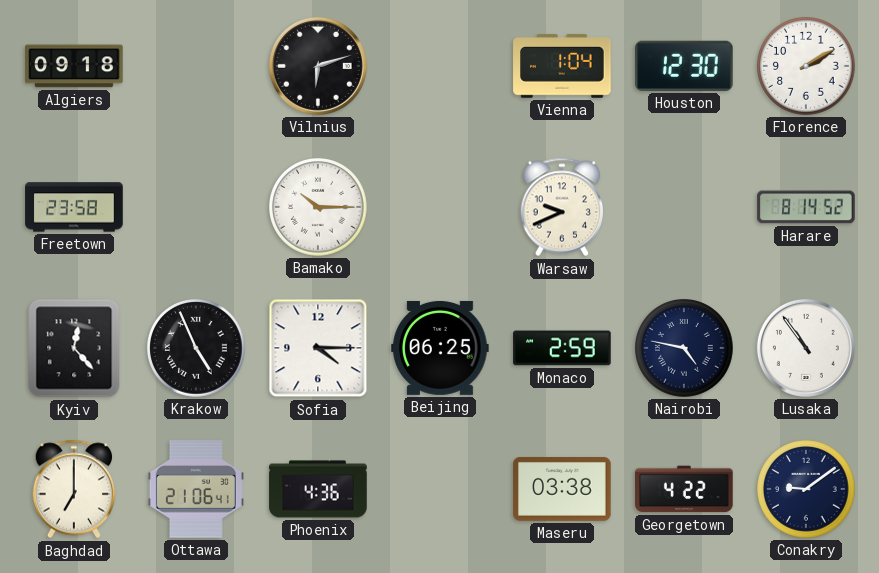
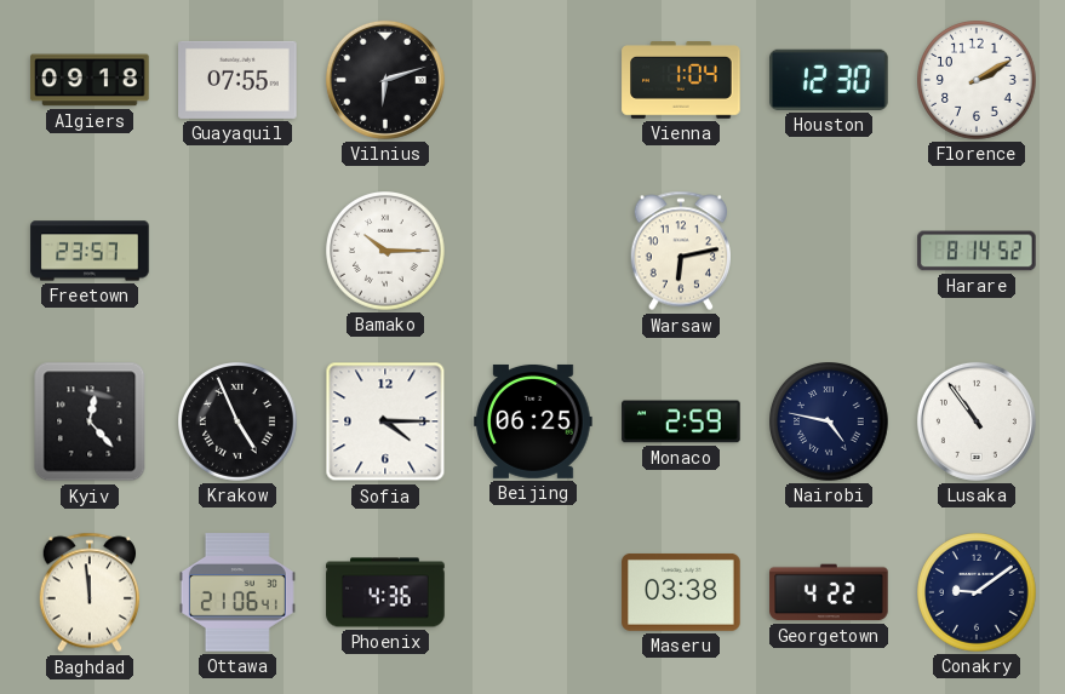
Guayaquil: none -> 07:55 (237, 80)
Freetown: 23:58 -> 23:57 (90, 251)
Warsaw: 9:41 -> 6:13 (680, 251)
Baghdad: 7:00 -> 11:59 (88, 592)
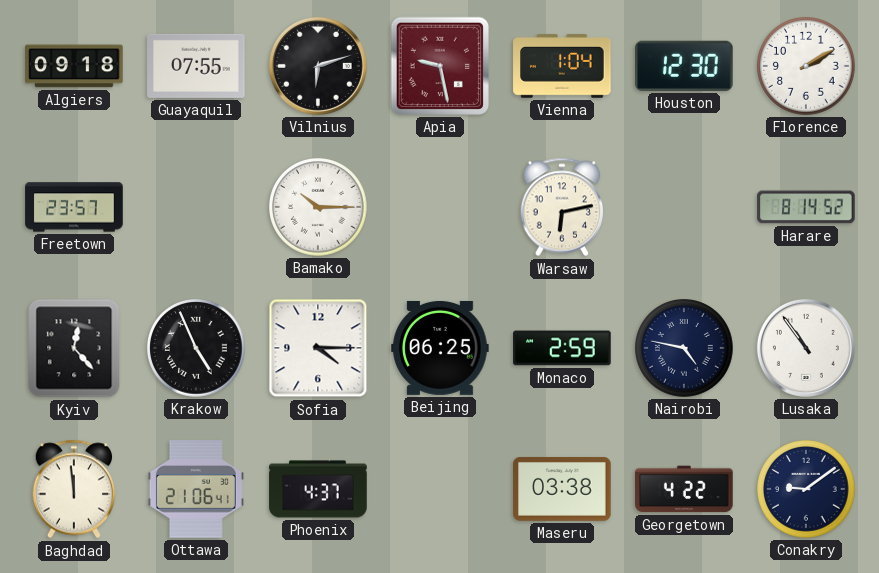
Apia: none -> 9:28 (440, 66)
Phoenix: 4:36 -> 4:37 (318, 489)
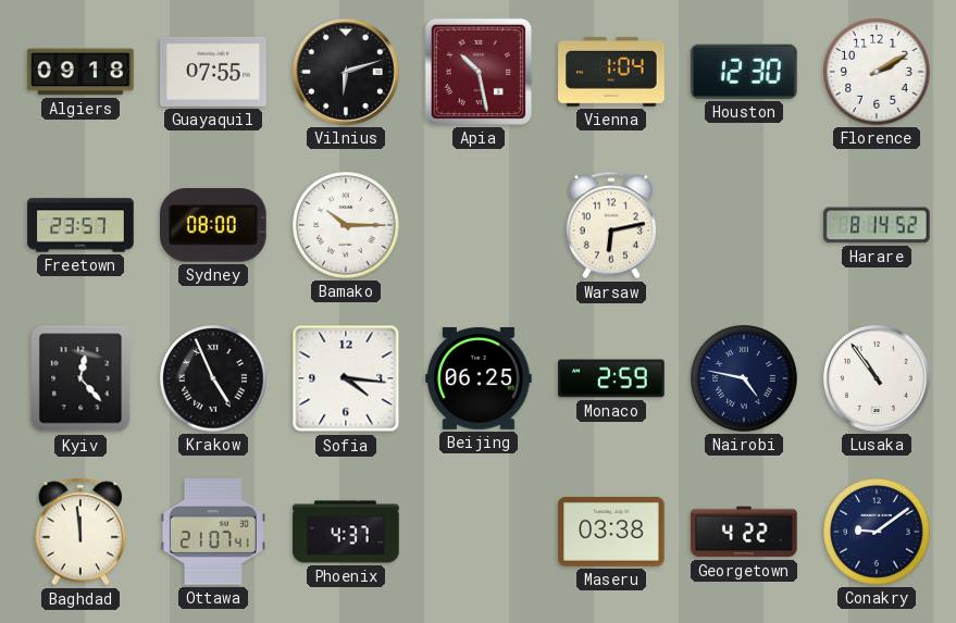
Apia: 9:28 -> 10:28 (479, 72)
Sydney: none -> 08:00 (214, 226)
Sofia: 4:15 -> 4:16 (346, 378)
Ottawa: 21:06 -> 21:07 (213, 532)
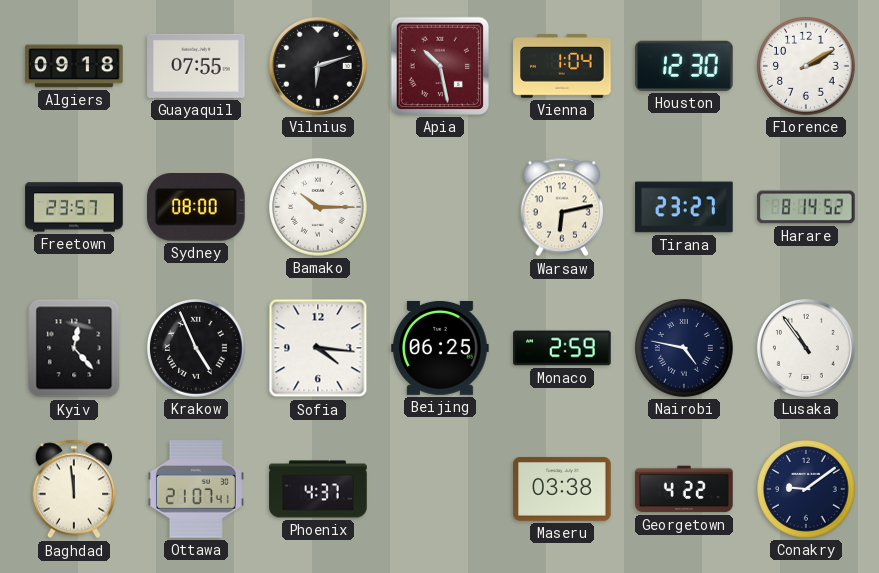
Tirana: none -> 23:27 (684, 207)
